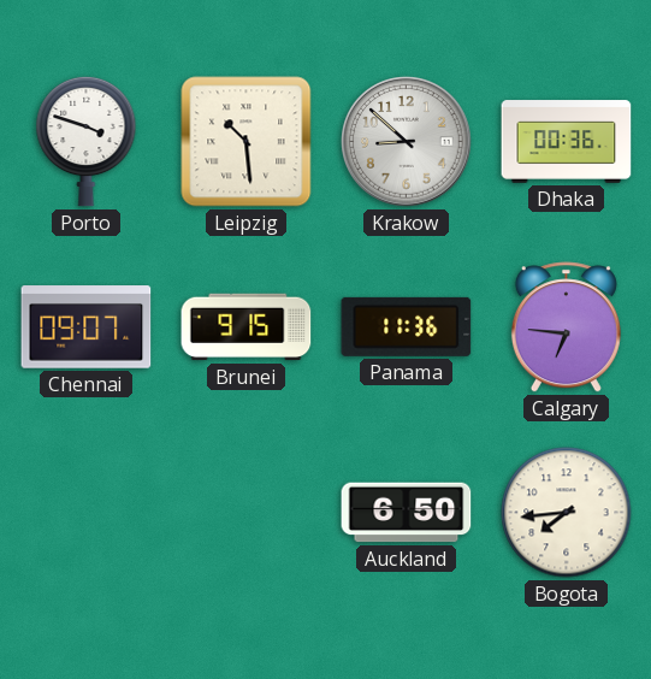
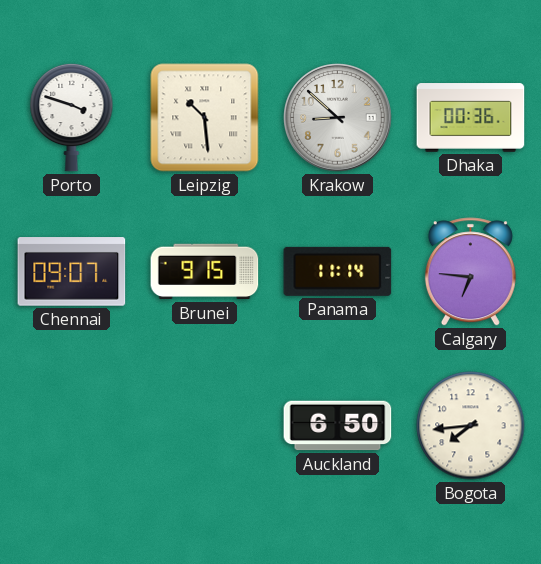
Panama: 11:36 -> 11:14 (338, 271)
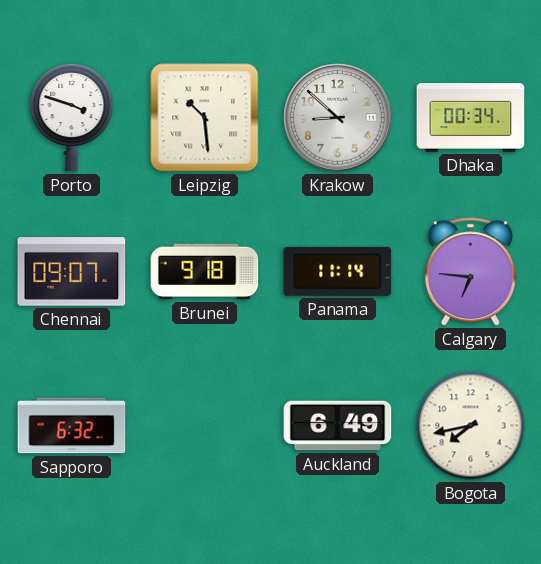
Dhaka: 00:36 -> 00:34 (471, 118)
Brunei: 9:15 -> 9:18 (205, 272)
Sapporo: none -> 6:32 (72, 426)
Auckland: 6:50 -> 6:49 (338, 426)
Bogota: 7:44 -> 7:43 (471, 426)
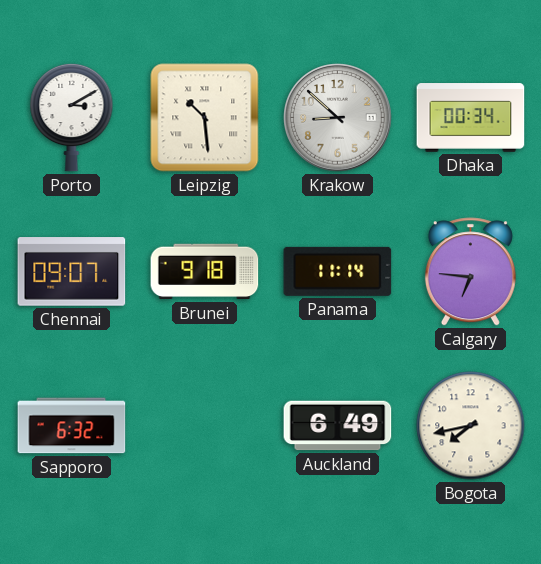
Porto: 3:48 -> 3:10 (72, 117)
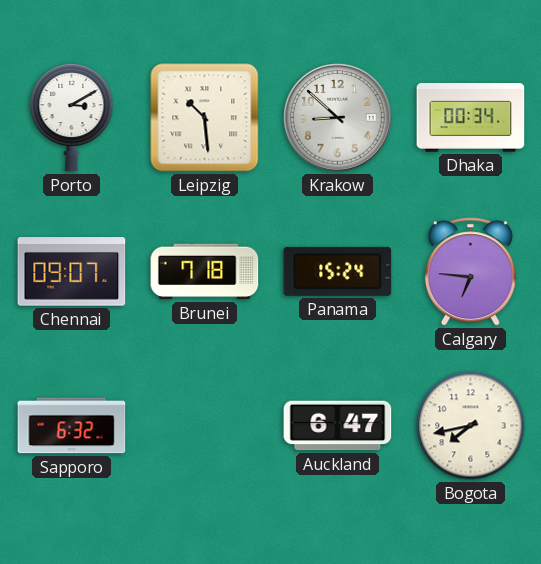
Brunei: 9:18 -> 7:18 (205, 272)
Panama: 11:14 -> 15:24 (338, 271)
Auckland: 6:49 -> 6:47 (338, 426)
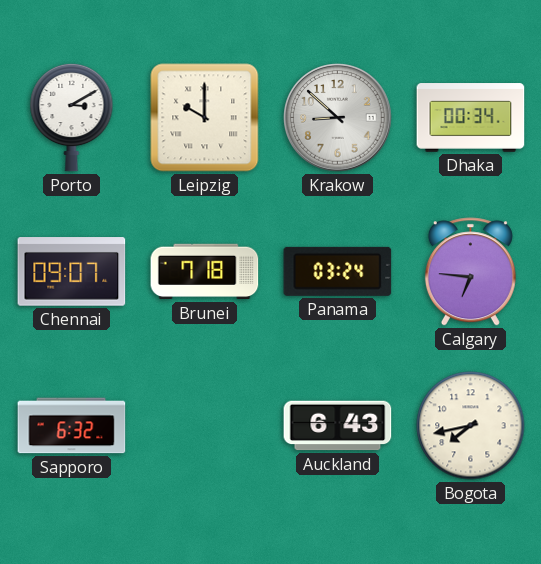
Leipzig: 10:29 -> 10:00 (205, 118)
Panama: 15:24 -> 03:24 (338, 271)
Auckland: 6:47 -> 6:43 (338, 426)
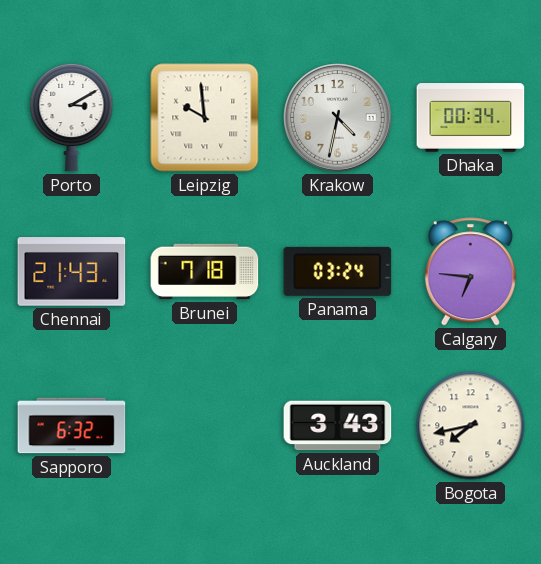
Leipzig: 10:00 -> 9:59 (205, 118)
Krakow: 8:52 -> 4:32 (338, 118)
Chennai: 09:07 -> 21:43 (72, 272)
Auckland: 6:43 -> 3:43 (338, 426)
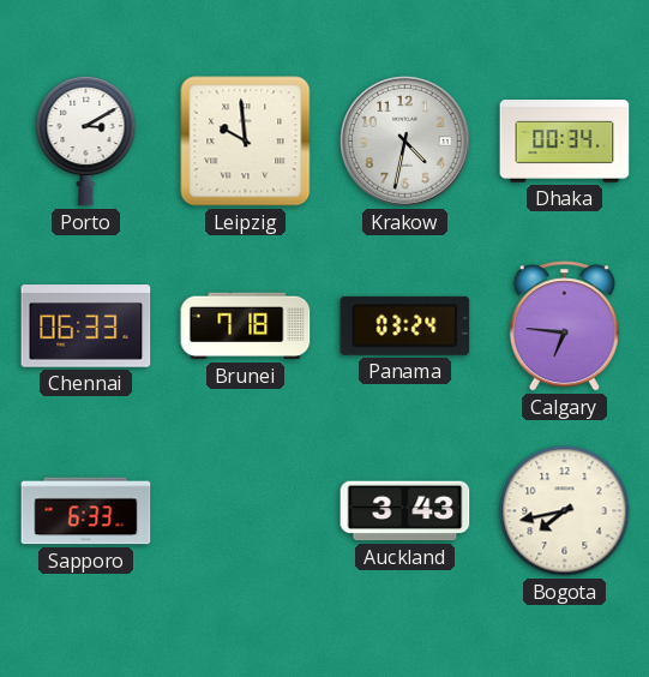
Chennai: 21:43 -> 06:33 (86, 326)
Sapporo: 6:32 -> 6:33 (86, 511)
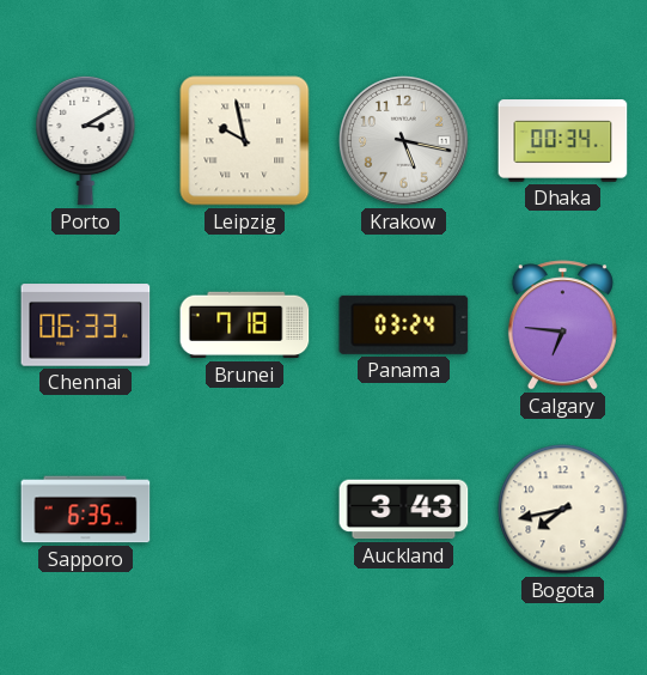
Leipzig: 9:59 -> 9:58 (245, 141)
Krakow: 4:32 -> 5:17 (404, 141)
Sapporo: 6:33 -> 6:35 (86, 510)
